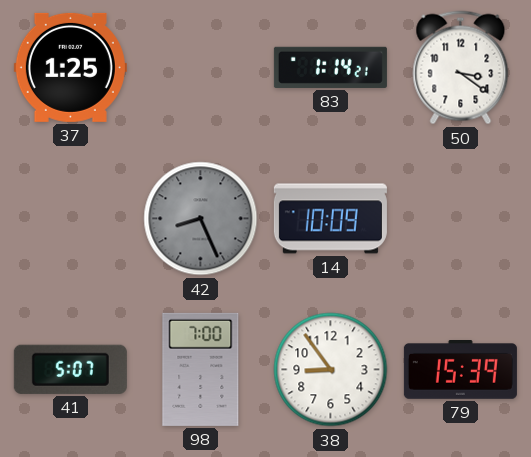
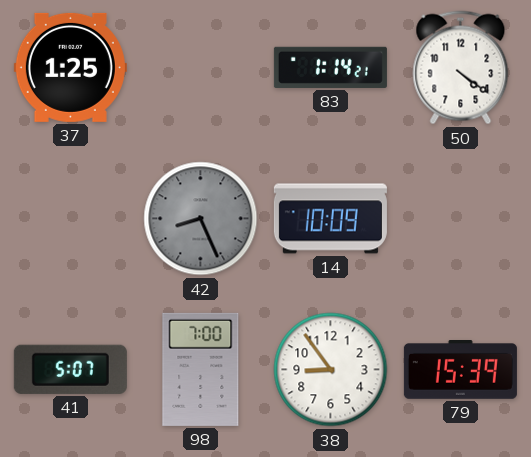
50: 3:21 -> 4:21 (461, 68)
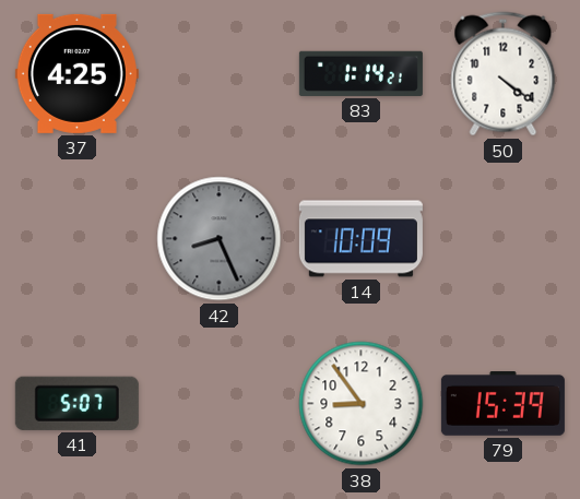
37: 1:25 -> 4:25 (76, 73)
98: 7:00 -> none (201, 369)
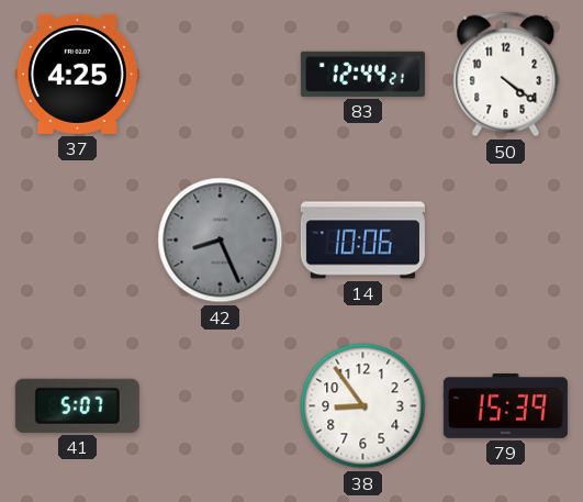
83: 1:14 -> 12:44 (362, 74)
14: 10:09 -> 10:06 (362, 241)
